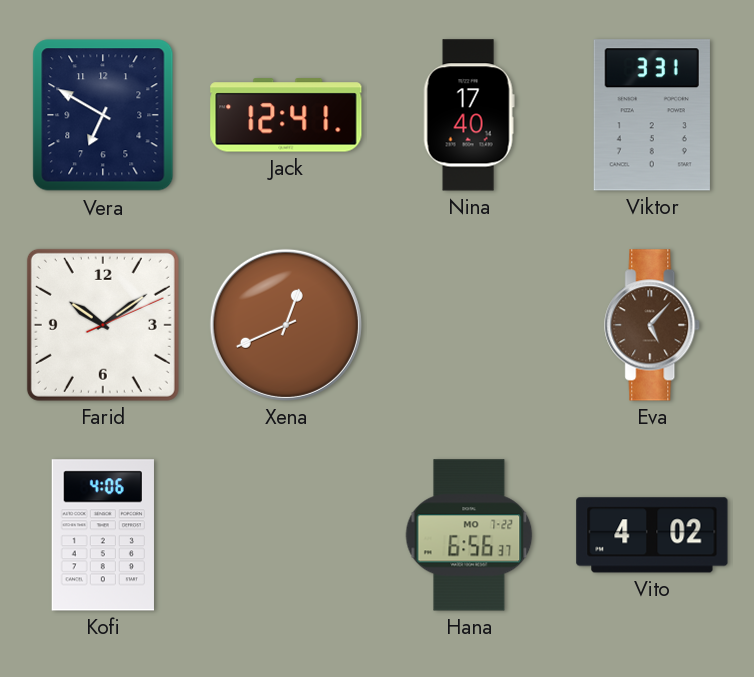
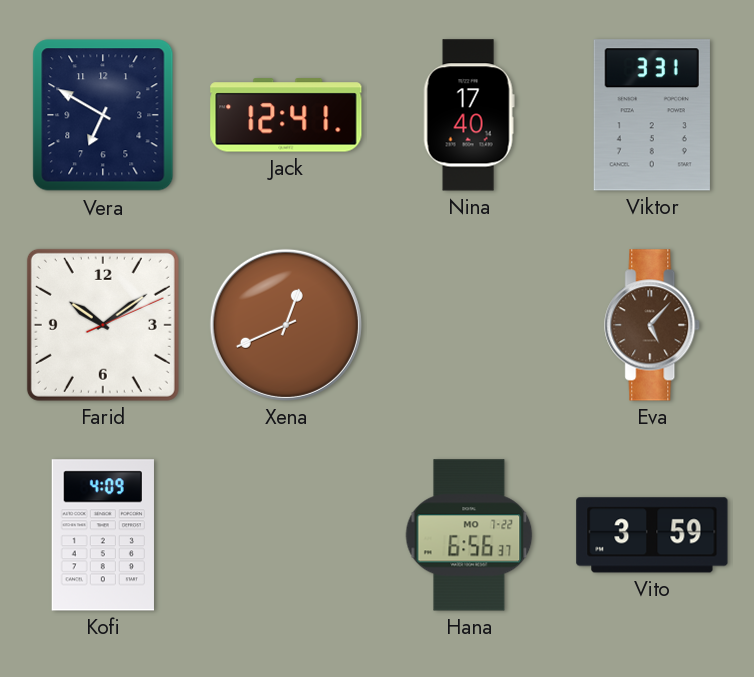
Kofi: 4:06 -> 4:09 (103, 535)
Vito: 4:02 -> 3:59 (652, 535)
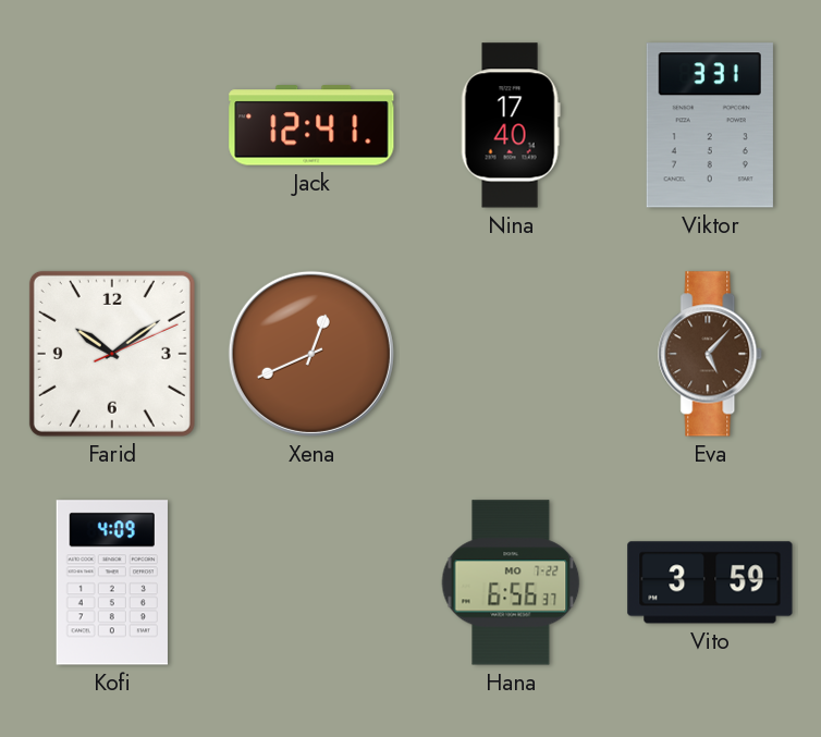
Vera: 6:50 -> none (103, 115)
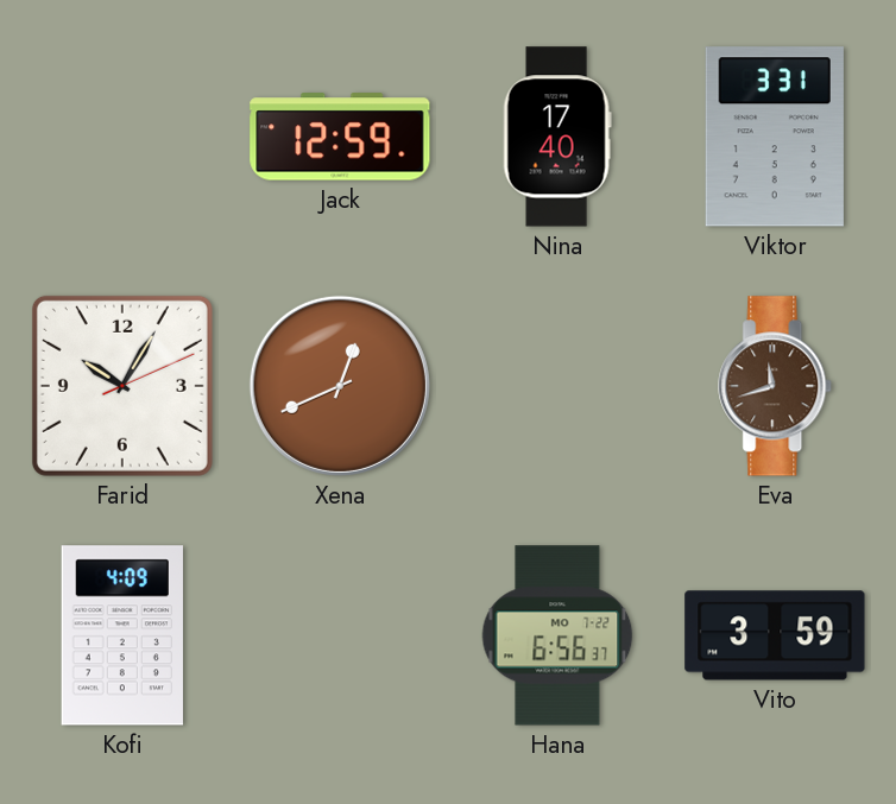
Jack: 12:41 -> 12:59 (340, 137)
Farid: 10:09 -> 10:05 (122, 386)
Eva: 5:07 -> 11:42 (776, 386)
